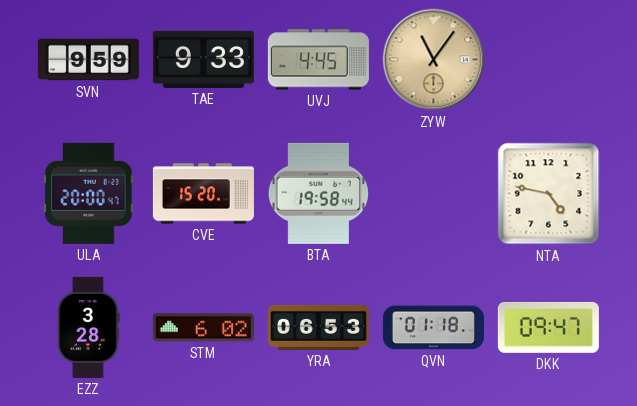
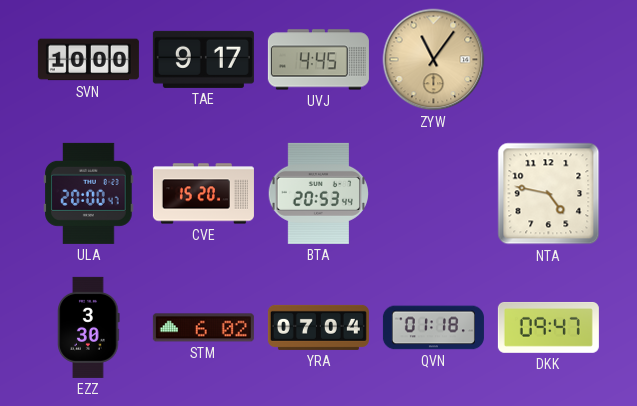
SVN: 9:59 -> 10:00 (88, 60)
TAE: 9:33 -> 9:17 (203, 59)
BTA: 19:58 -> 20:53 (318, 193)
EZZ: 3:28 -> 3:30 (89, 327)
YRA: 06:53 -> 07:04 (318, 327)
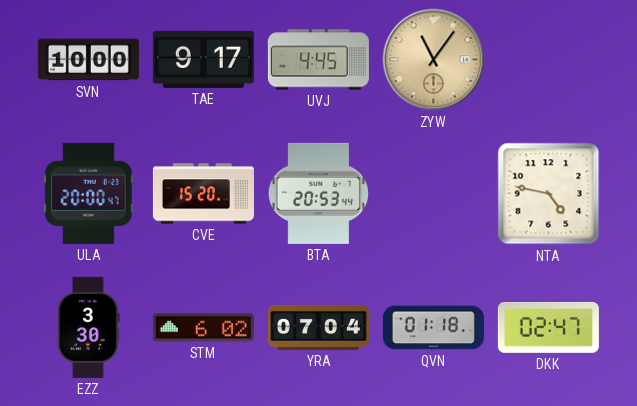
DKK: 09:47 -> 02:47 (548, 327)
